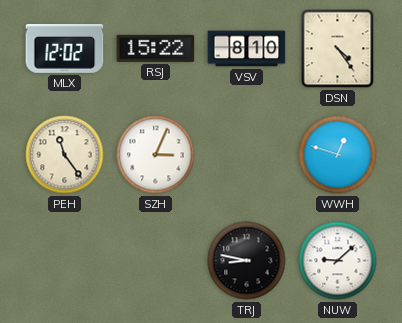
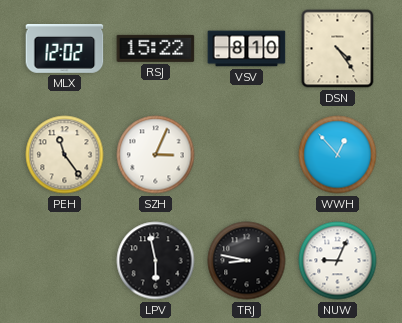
WWH: 12:48 -> 12:53 (338, 155)
LPV: none -> 5:58 (156, 261)
NUW: 9:08 -> 9:04 (338, 261)
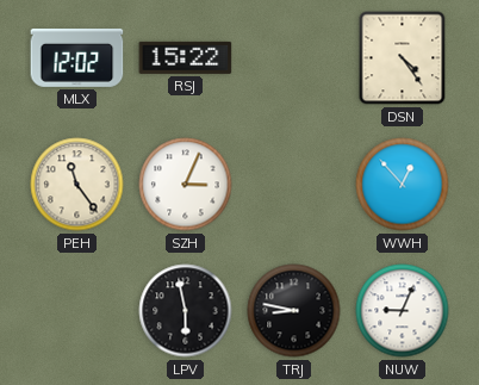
VSV: 8:10 -> none (247, 49)
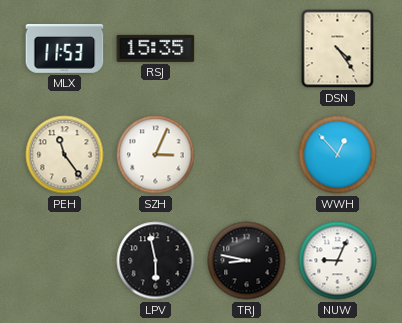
MLX: 12:02 -> 11:53 (65, 48)
RSJ: 15:22 -> 15:35 (156, 48)
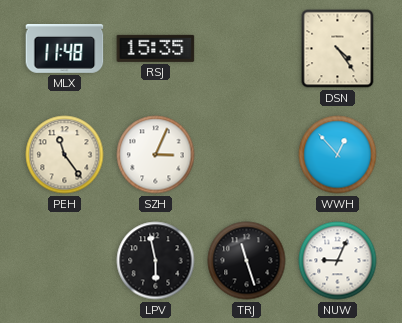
MLX: 11:53 -> 11:48 (65, 48)
TRJ: 8:47 -> 11:27 (247, 261)
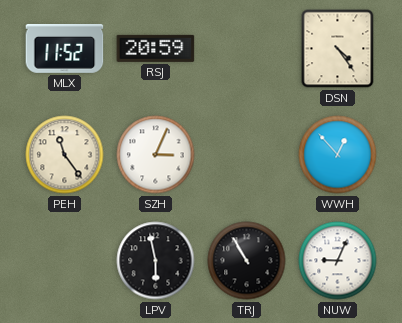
MLX: 11:48 -> 11:52 (65, 48)
RSJ: 15:35 -> 20:59 (156, 48)
TRJ: 11:27 -> 10:55 (247, 261)
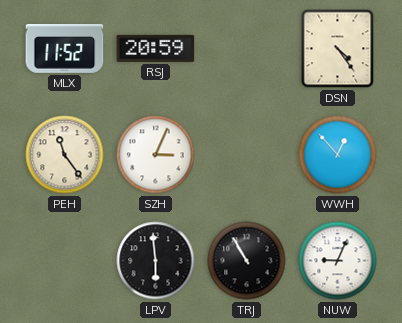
LPV: 5:58 -> 5:59 (156, 261)
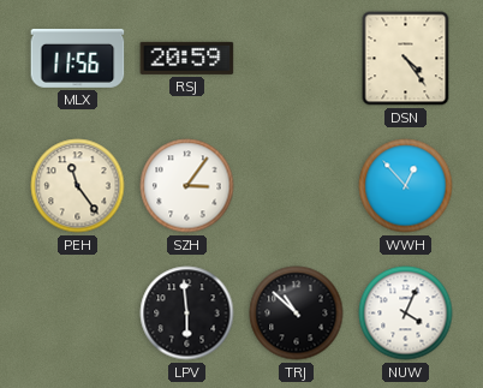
MLX: 11:52 -> 11:56 (78, 58)
SZH: 3:04 -> 3:06 (187, 186)
TRJ: 10:55 -> 10:52 (297, 314)
NUW: 9:04 -> 4:04 (406, 314)
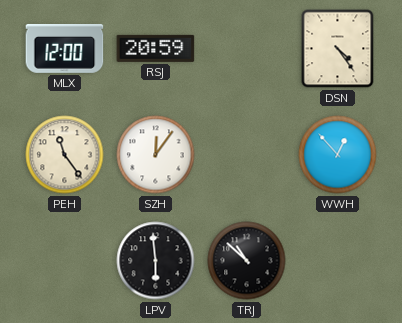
MLX: 11:56 -> 12:00 (65, 48)
SZH: 3:06 -> 12:06 (156, 155)
NUW: 4:04 -> none (406, 314)
